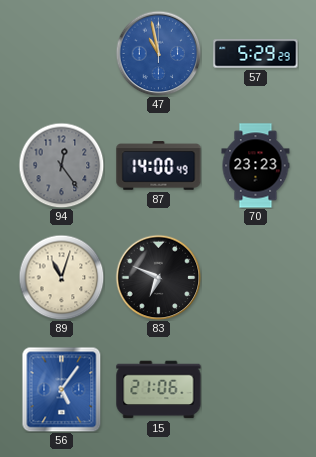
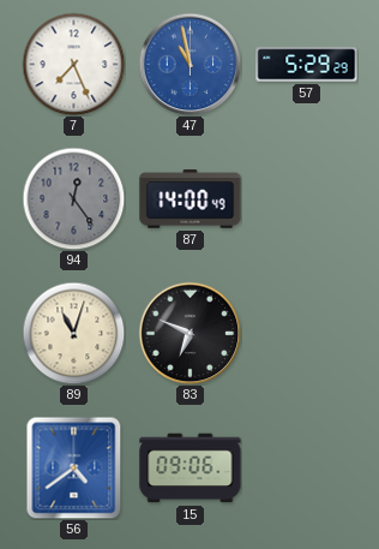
7: none -> 7:26 (73, 64)
70: 23:23 -> none (256, 166)
56: 5:06 -> 4:39 (74, 467)
15: 21:06 -> 09:06 (191, 469)
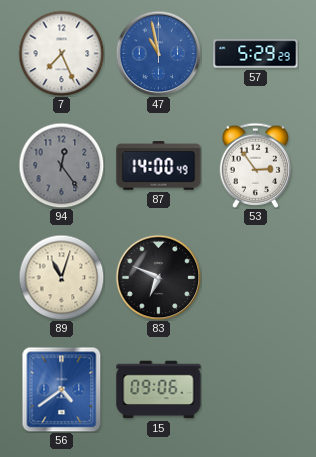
53: none -> 2:54 (255, 165)
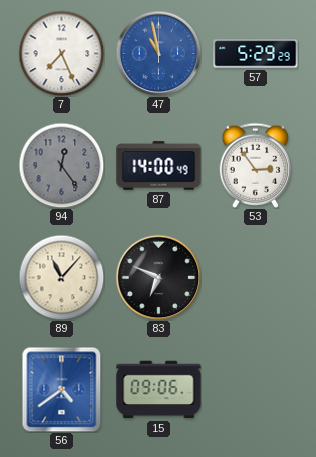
89: 11:03 -> 11:07 (61, 277)
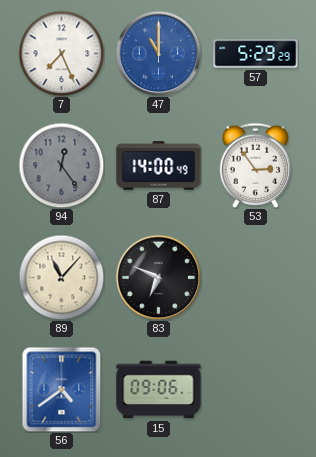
47: 10:58 -> 11:00 (158, 53)
